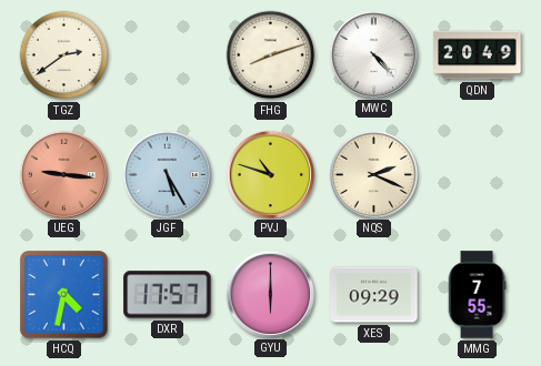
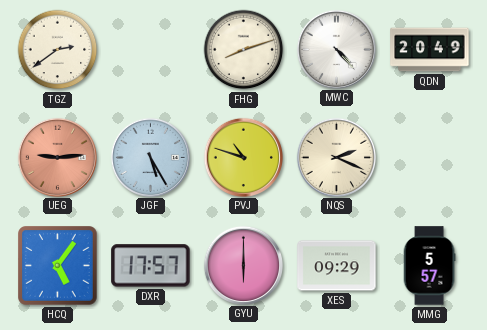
UEG: 9:16 -> 9:14 (57, 157)
HCQ: 4:32 -> 5:06 (58, 266)
MMG: 7:55 -> 5:57 (429, 266)
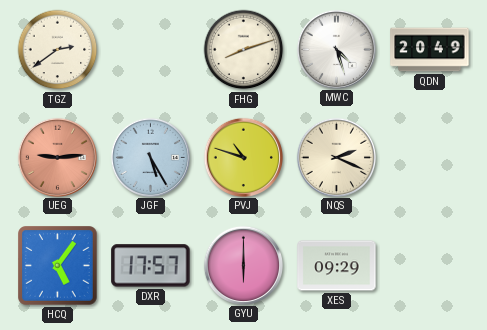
MWC: 4:23 -> 4:27 (336, 49)
MMG: 5:57 -> none (429, 266)
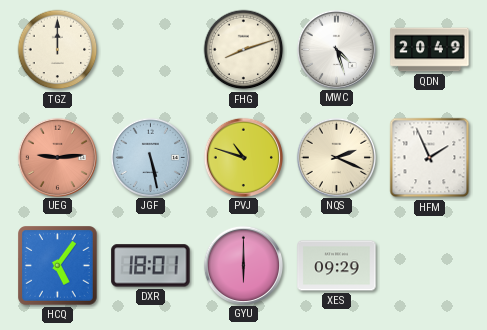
TGZ: 2:39 -> 12:00 (58, 50)
JGF: 5:25 -> 5:28 (150, 157)
HFM: none -> 1:56 (430, 158)
DXR: 17:57 -> 18:01 (151, 266)
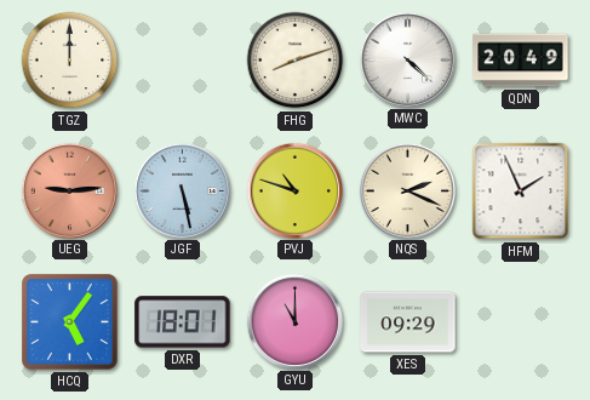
MWC: 4:27 -> 4:22 (407, 59)
GYU: 6:00 -> 11:00 (294, 321)
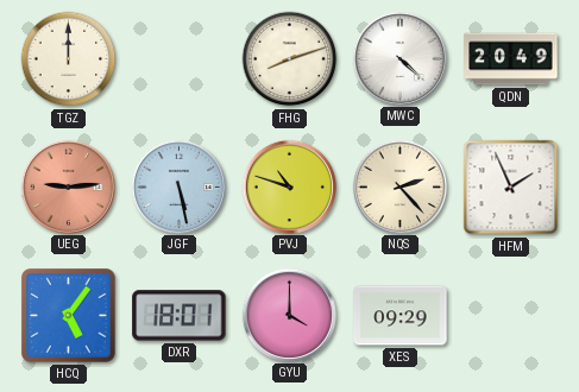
NQS: 2:19 -> 2:23 (399, 186)
GYU: 11:00 -> 4:00 (289, 315)
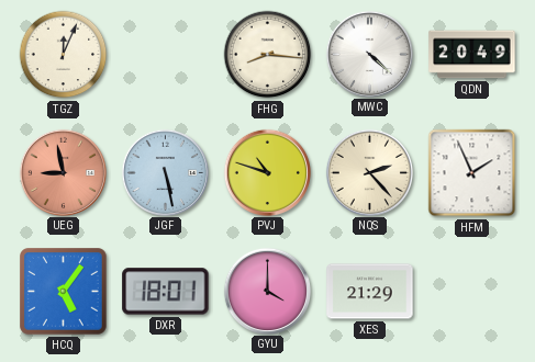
TGZ: 12:00 -> 12:04 (64, 55)
FHG: 8:12 -> 8:16 (268, 55)
UEG: 9:14 -> 8:58 (63, 172)
XES: 09:29 -> 21:29 (370, 292)
